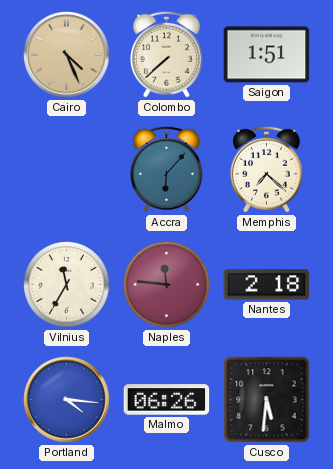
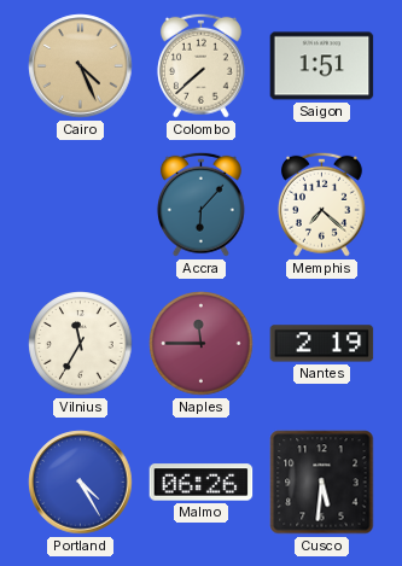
Naples: 11:46 -> 11:45 (202, 344)
Nantes: 2:18 -> 2:19 (322, 344)
Portland: 4:16 -> 4:25 (81, 483)
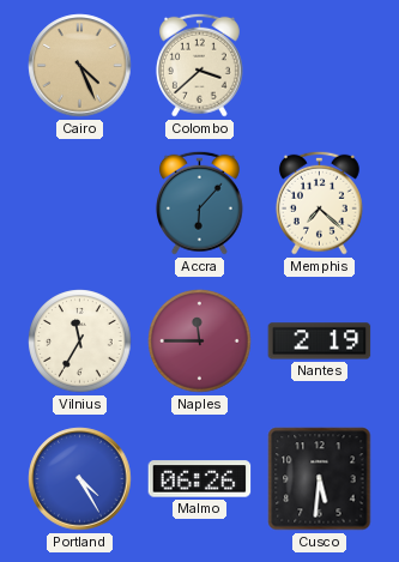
Colombo: 7:38 -> 3:38 (199, 65)
Saigon: 1:51 -> none (322, 66)
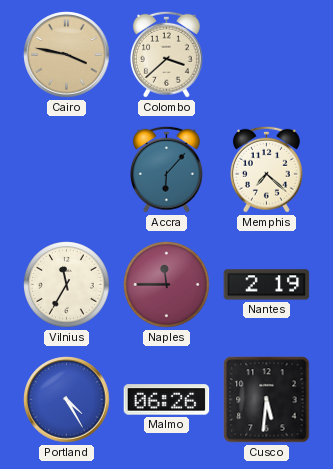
Cairo: 4:26 -> 3:47 (67, 55)
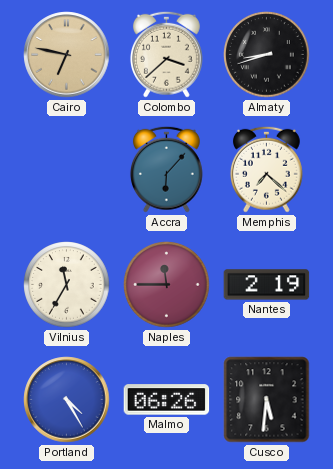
Cairo: 3:47 -> 6:47 (67, 55)
Almaty: none -> 8:42 (267, 55)
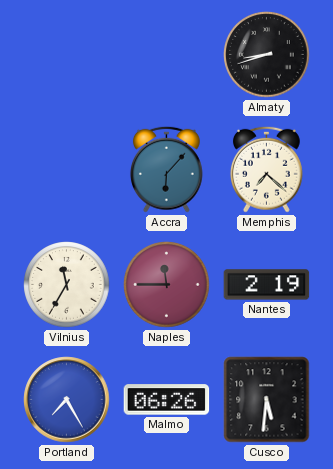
Cairo: 6:47 -> none (67, 55)
Colombo: 3:38 -> none (166, 54)
Portland: 4:25 -> 7:25 (67, 400)
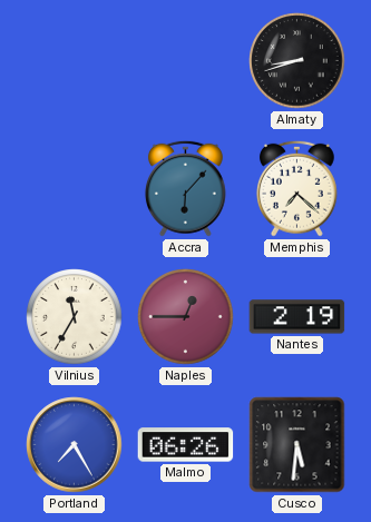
Naples: 11:45 -> 12:45 (186, 317)
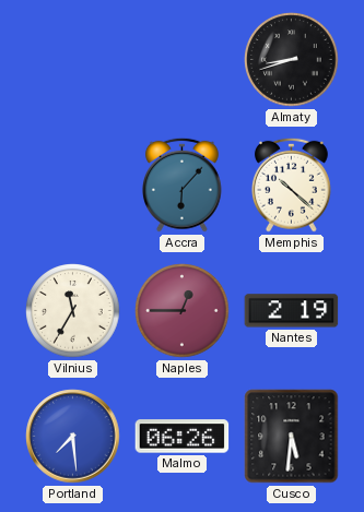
Memphis: 7:22 -> 10:22 (291, 184)
Portland: 7:25 -> 7:29 (73, 437)
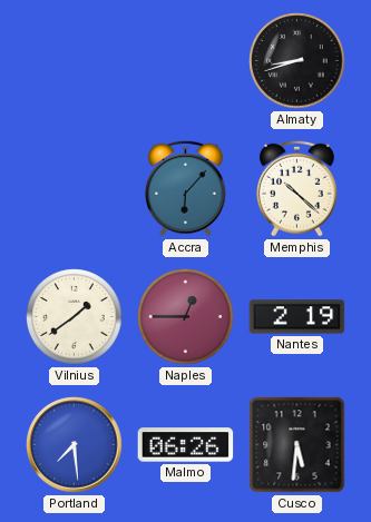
Vilnius: 11:35 -> 1:39 (75, 317)
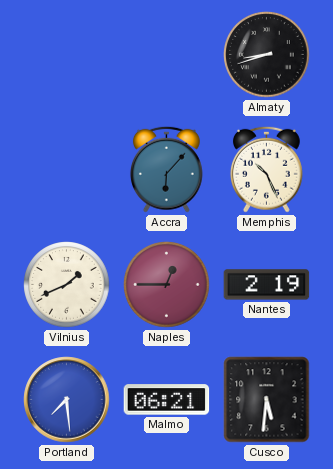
Memphis: 10:22 -> 10:26 (266, 169)
Vilnius: 1:39 -> 1:41 (67, 285)
Malmo: 06:26 -> 06:21 (167, 400)
